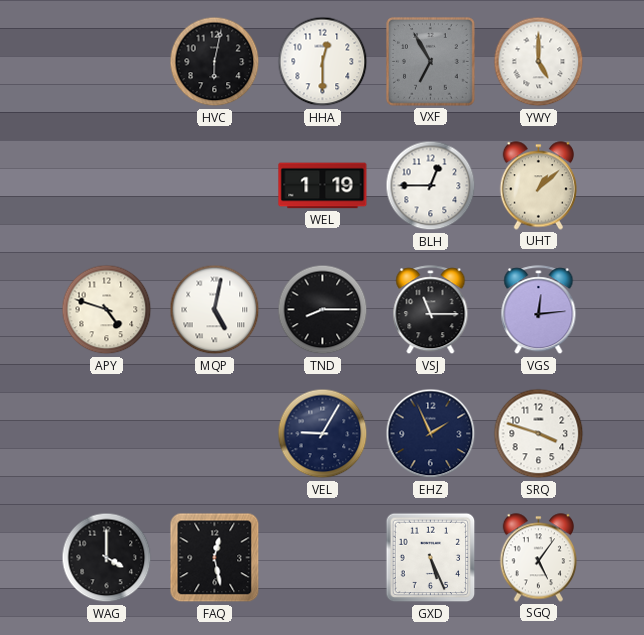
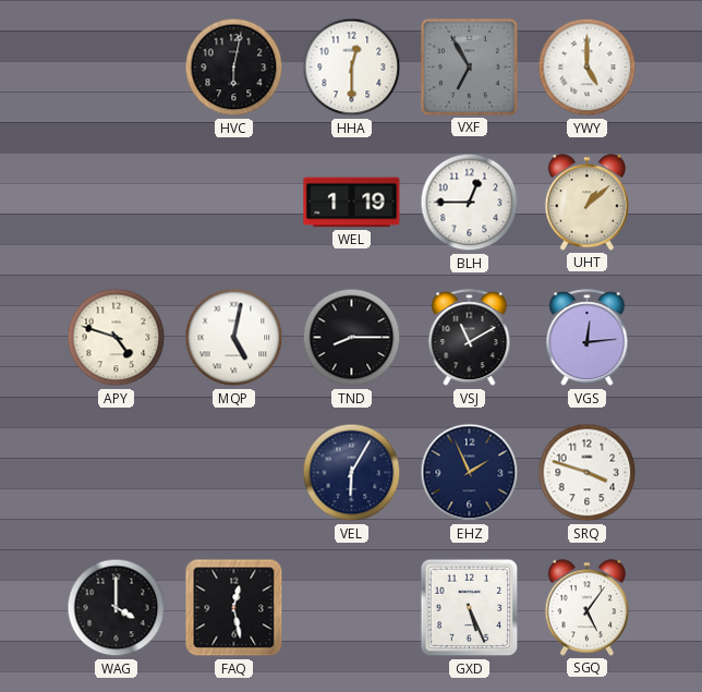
VSJ: 11:15 -> 11:10 (470, 338)
VEL: 9:05 -> 6:05 (352, 473)
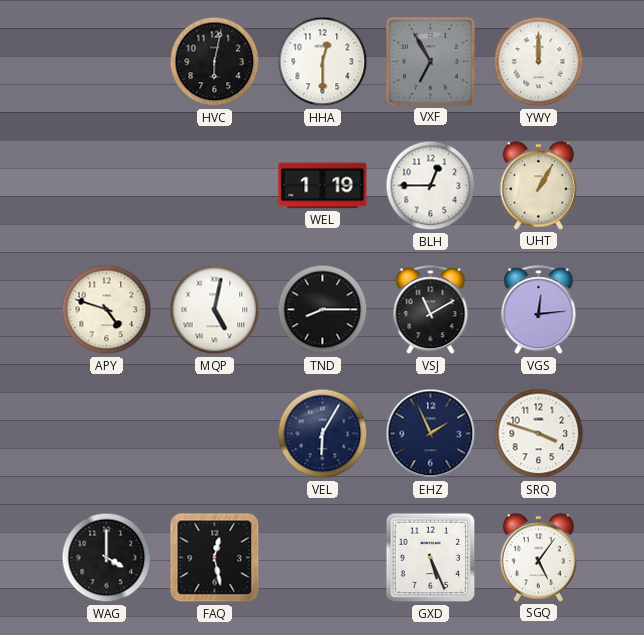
YWY: 5:00 -> 12:00 (539, 62)
UHT: 1:08 -> 1:05 (538, 186)
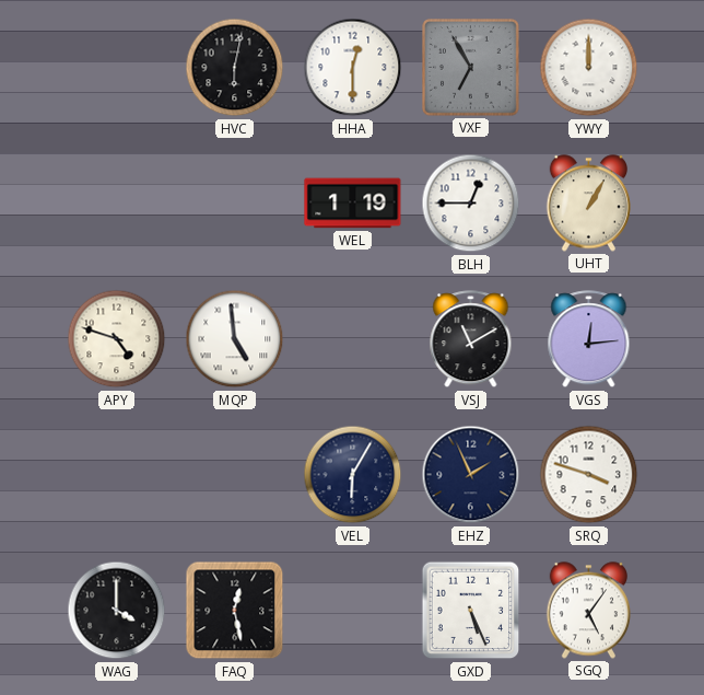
MQP: 5:02 -> 4:59 (235, 339)
TND: 8:15 -> none (323, 310)
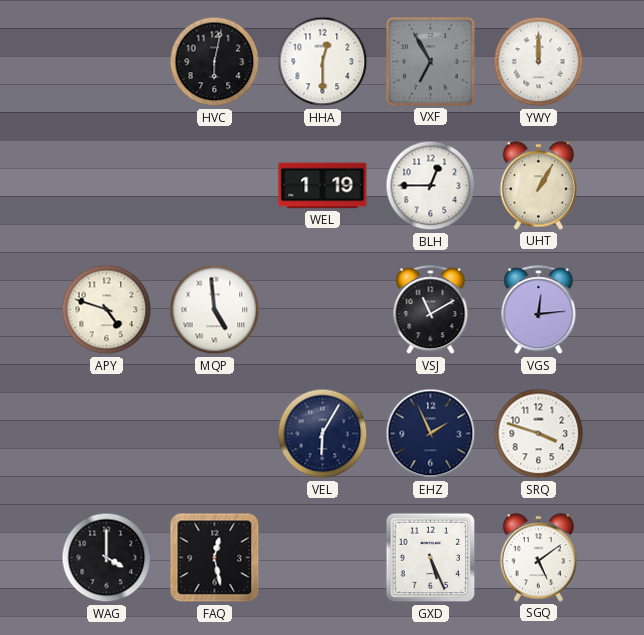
SGQ: 5:06 -> 5:09 (538, 558)
